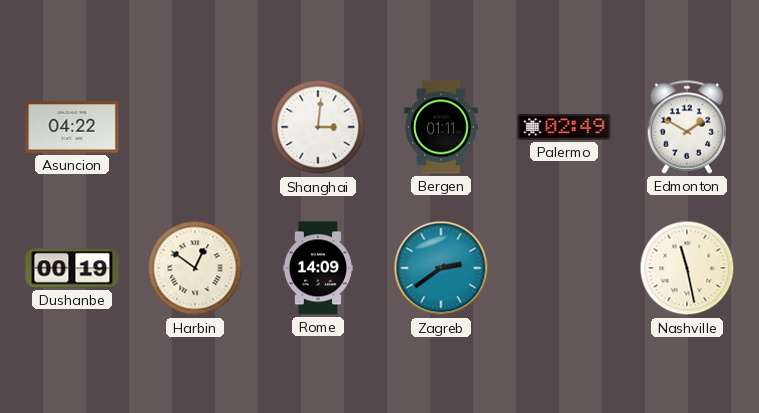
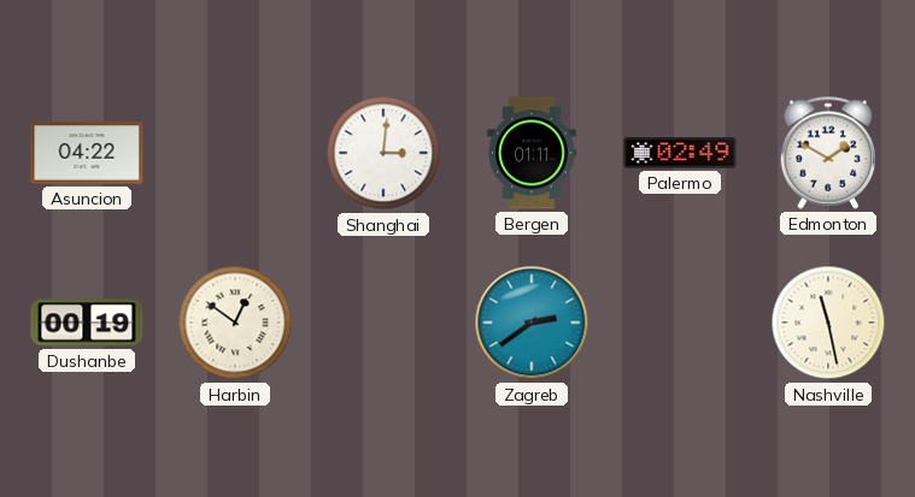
Rome: 14:09 -> none (318, 268)
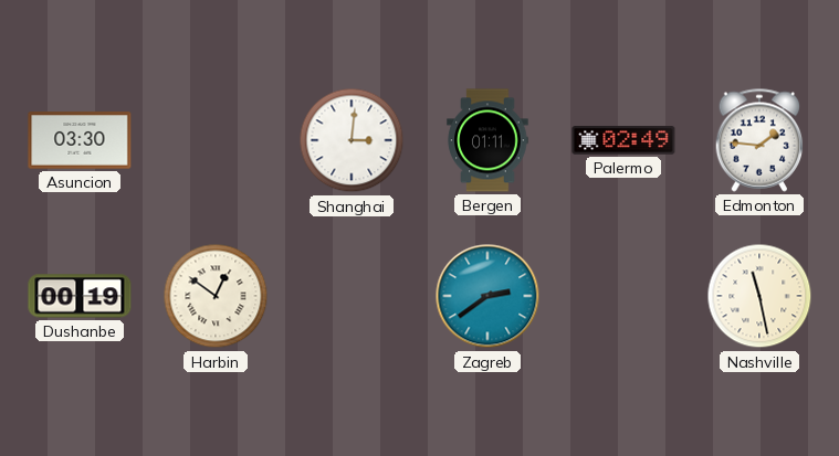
Asuncion: 04:22 -> 03:30 (80, 140)
Edmonton: 1:50 -> 1:46 (759, 140)
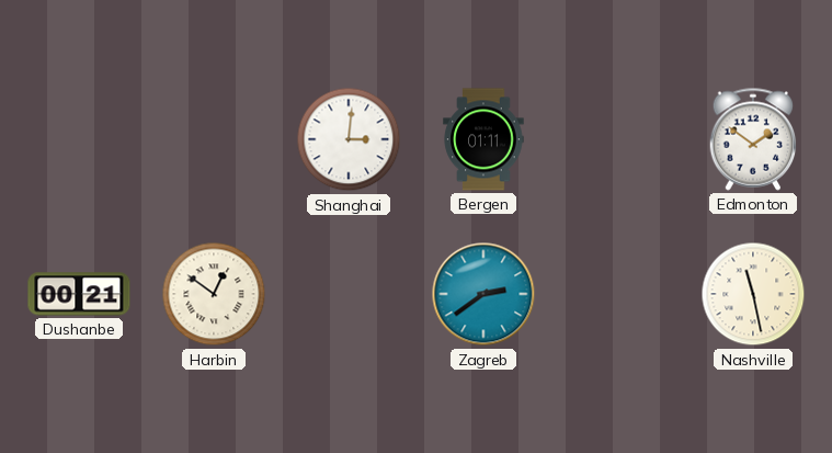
Asuncion: 03:30 -> none (80, 140)
Palermo: 02:49 -> none (623, 140)
Edmonton: 1:46 -> 1:51 (753, 139)
Dushanbe: 00:19 -> 00:21 (79, 294)
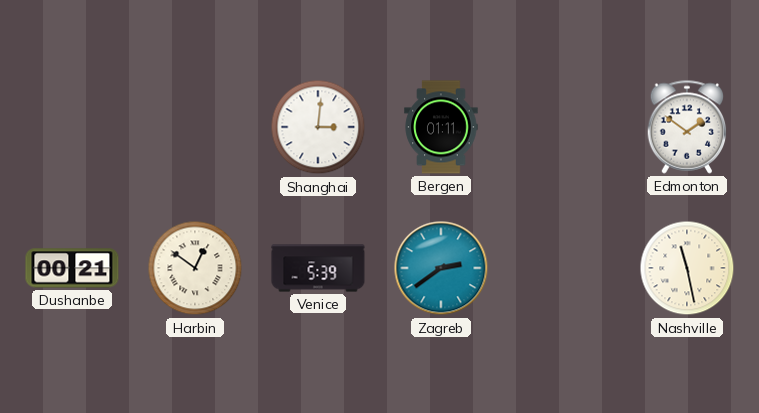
Venice: none -> 5:39 (318, 268)
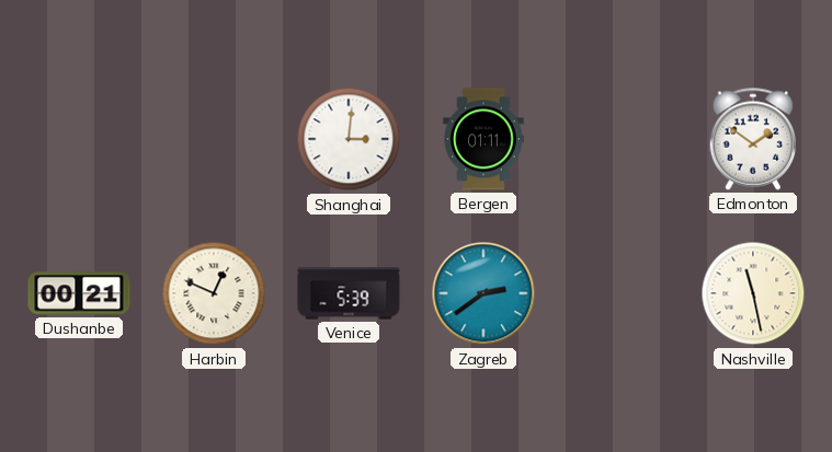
Harbin: 12:51 -> 12:49 (214, 293)
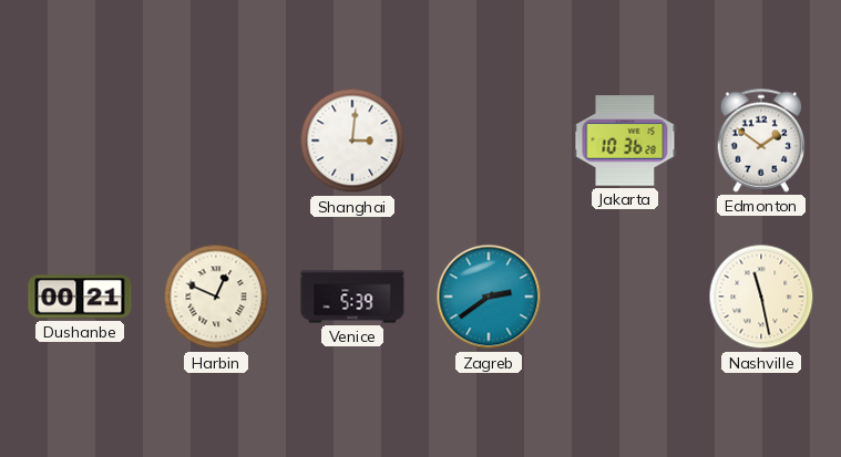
Bergen: 01:11 -> none (483, 139)
Jakarta: none -> 10:36 (625, 141)
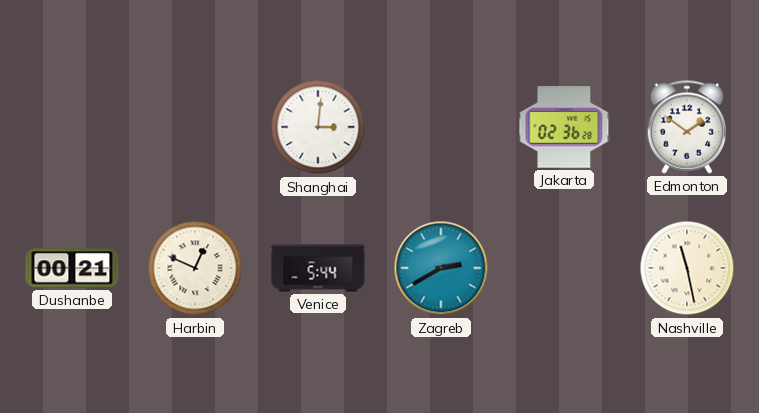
Jakarta: 10:36 -> 02:36 (564, 127)
Venice: 5:39 -> 5:44 (318, 268)
Zagreb: 2:39 -> 2:40 (441, 268)
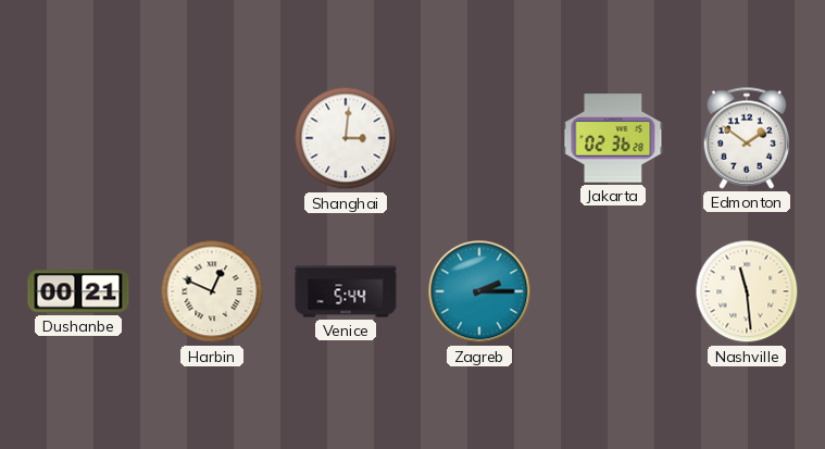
Zagreb: 2:40 -> 2:15 (479, 291)
Nashville: 11:28 -> 11:29 (747, 291)
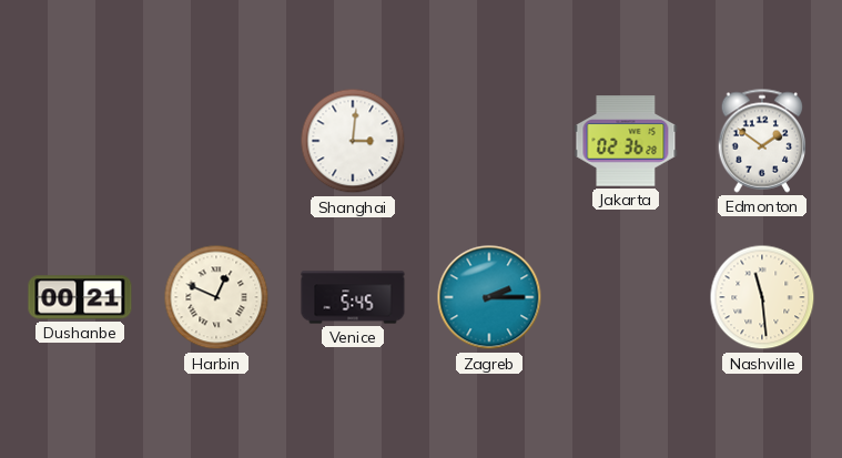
Venice: 5:44 -> 5:45 (353, 297)
